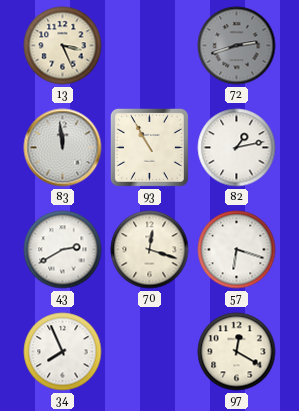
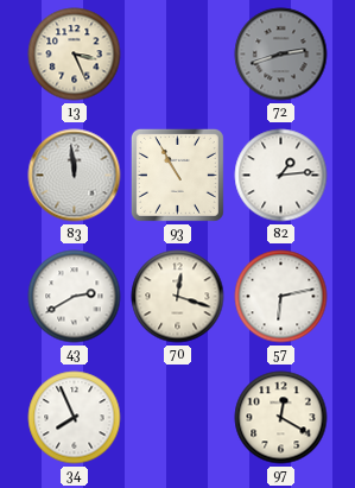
82: 1:13 -> 1:14 (281, 176)
57: 6:18 -> 6:13 (281, 297)
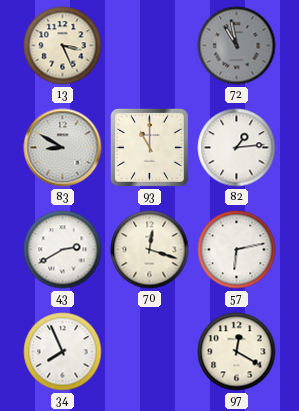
72: 2:42 -> 10:58 (237, 46)
83: 11:59 -> 8:50 (63, 148)
93: 10:55 -> 11:00 (149, 147)
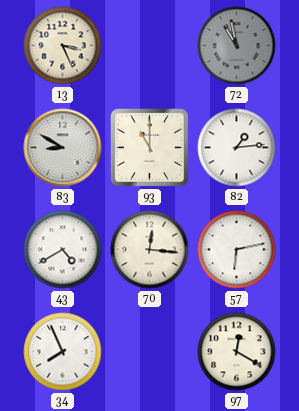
43: 2:40 -> 4:40 (63, 250)
70: 12:18 -> 12:16 (150, 250)
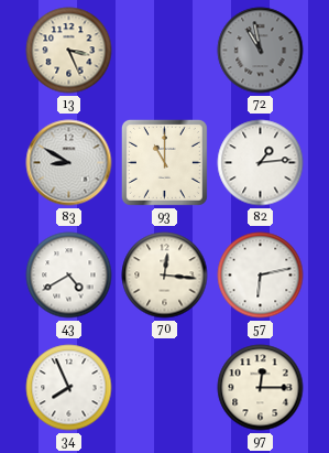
97: 12:20 -> 12:15 (261, 388)
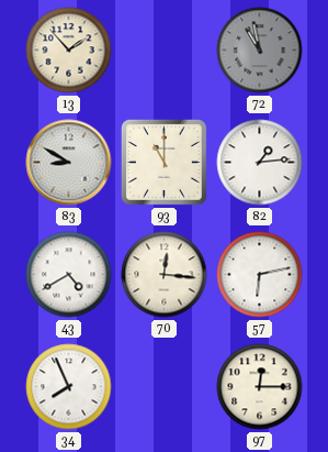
13: 3:26 -> 1:53 (69, 51)
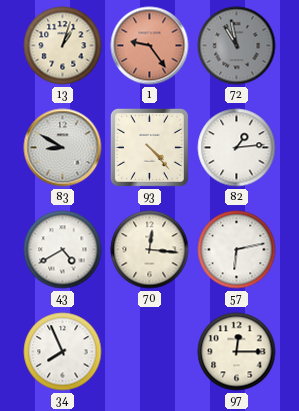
13: 1:53 -> 1:03 (63, 46)
1: none -> 9:24 (150, 46)
93: 11:00 -> 4:23 (149, 147)
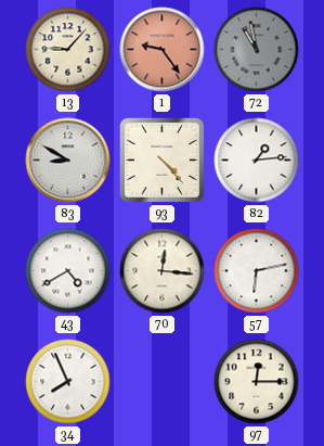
13: 1:03 -> 9:07 (68, 50)
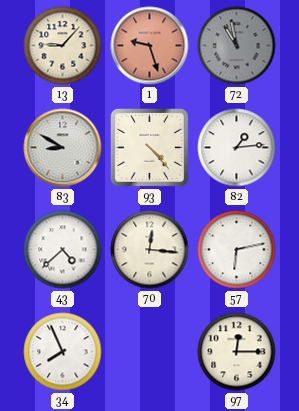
1: 9:24 -> 9:27 (150, 46)
43: 4:40 -> 4:38 (63, 250)
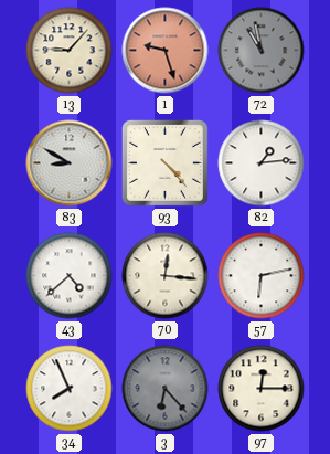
3: none -> 6:23 (166, 389)
